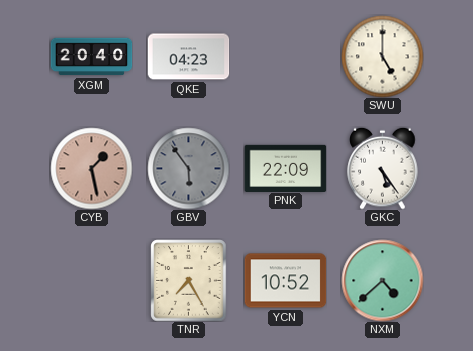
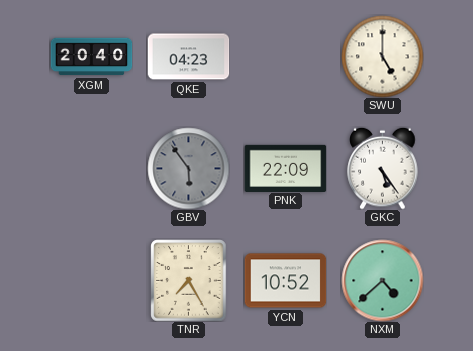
CYB: 1:28 -> none (91, 168)
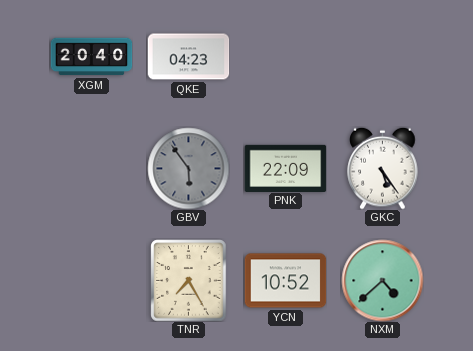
SWU: 5:00 -> none (382, 56)
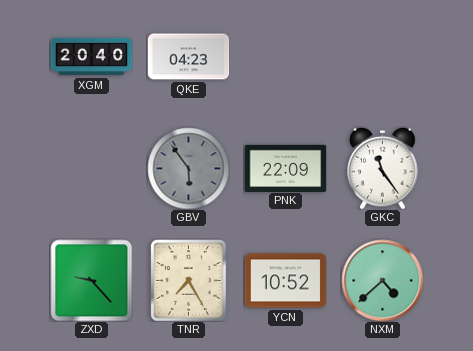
GKC: 5:24 -> 11:24 (383, 168)
ZXD: none -> 9:23 (91, 280)
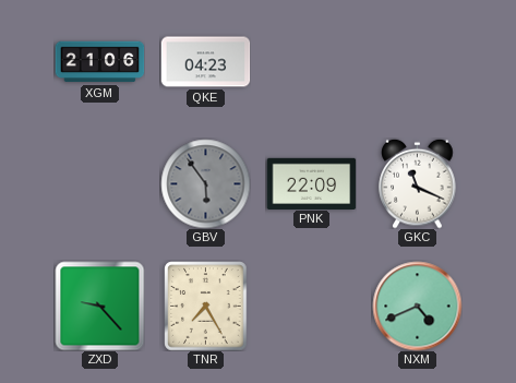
XGM: 20:40 -> 21:06 (99, 62)
GKC: 11:24 -> 11:19 (418, 183)
YCN: 10:52 -> none (285, 281)
NXM: 4:38 -> 4:41 (417, 306)
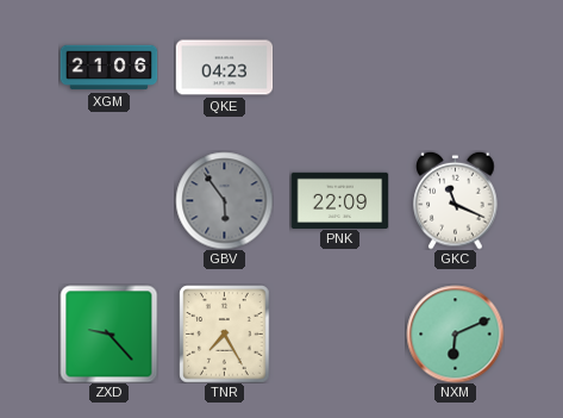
NXM: 4:41 -> 6:11 (455, 333)
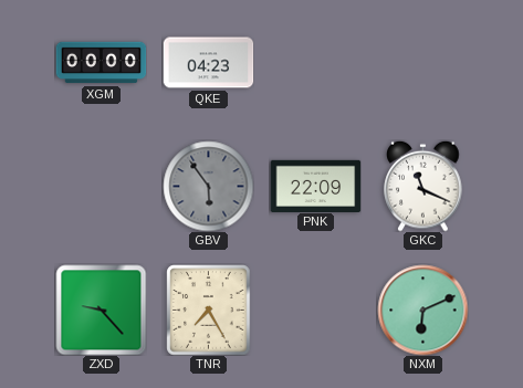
XGM: 21:06 -> 00:00 (101, 63)
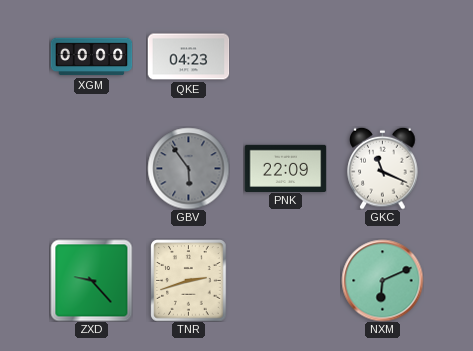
TNR: 7:25 -> 2:42 (189, 280)
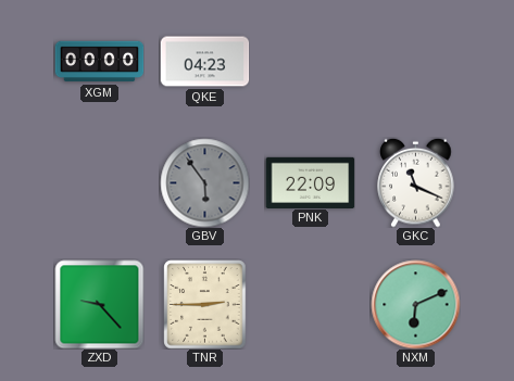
TNR: 2:42 -> 2:45 (205, 304)
